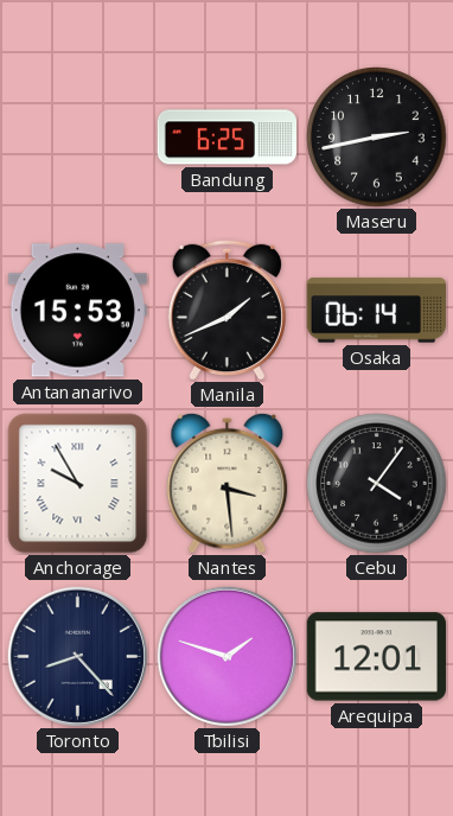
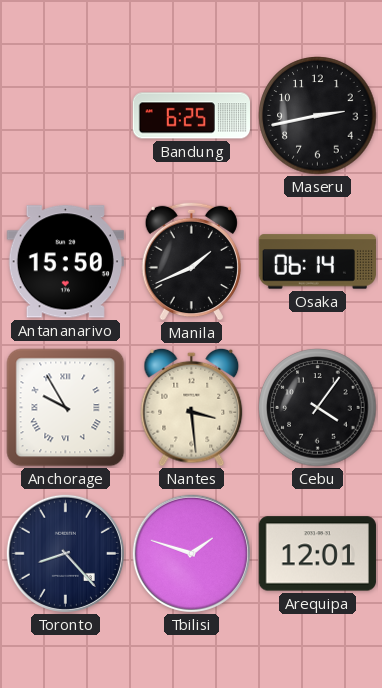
Antananarivo: 15:53 -> 15:50 (65, 262)
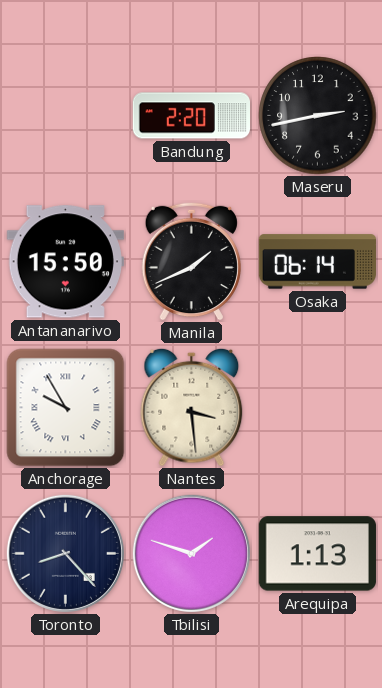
Bandung: 6:25 -> 2:20 (191, 116)
Cebu: 4:06 -> none (318, 408)
Arequipa: 12:01 -> 1:13 (317, 554)
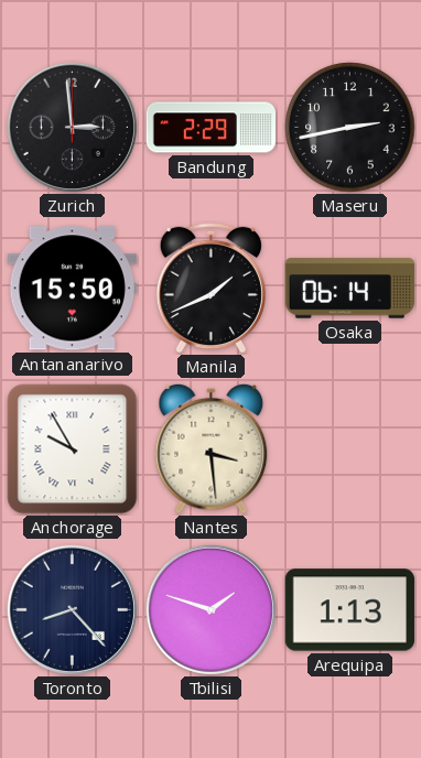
Zurich: none -> 2:59 (72, 127)
Bandung: 2:20 -> 2:29 (210, 128)
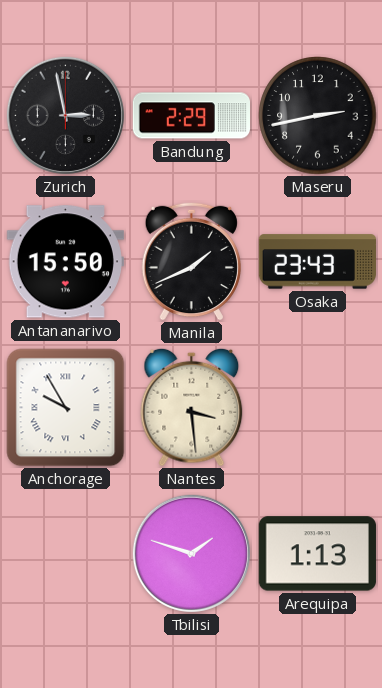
Zurich: 2:59 -> 2:58 (65, 115)
Osaka: 06:14 -> 23:43 (317, 262)
Toronto: 8:23 -> none (72, 609)
